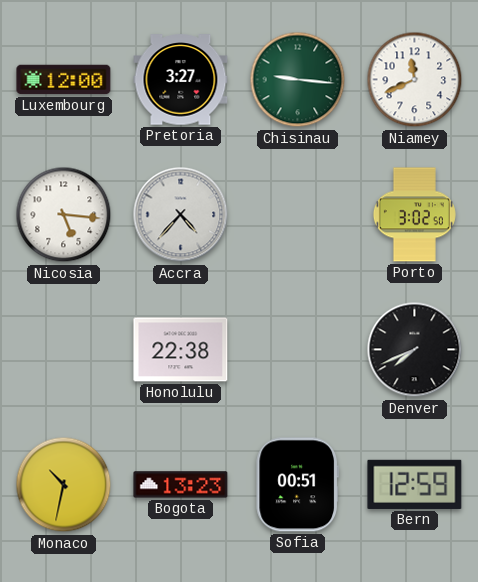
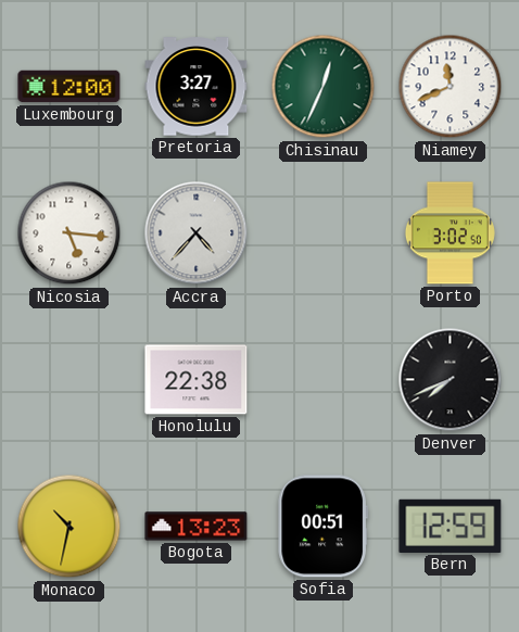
Chisinau: 9:16 -> 12:34 (324, 87)
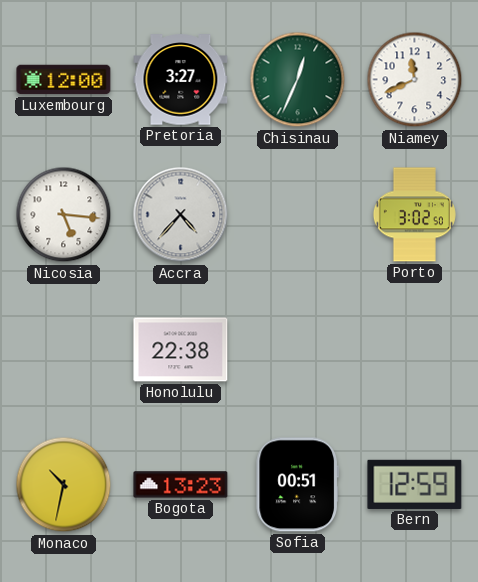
Denver: 7:41 -> none (451, 380)
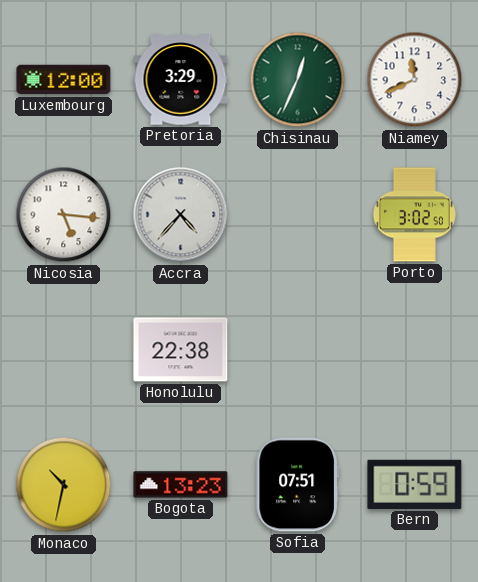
Pretoria: 3:27 -> 3:29 (181, 80)
Sofia: 00:51 -> 07:51 (297, 485)
Bern: 12:59 -> 0:59 (415, 484)
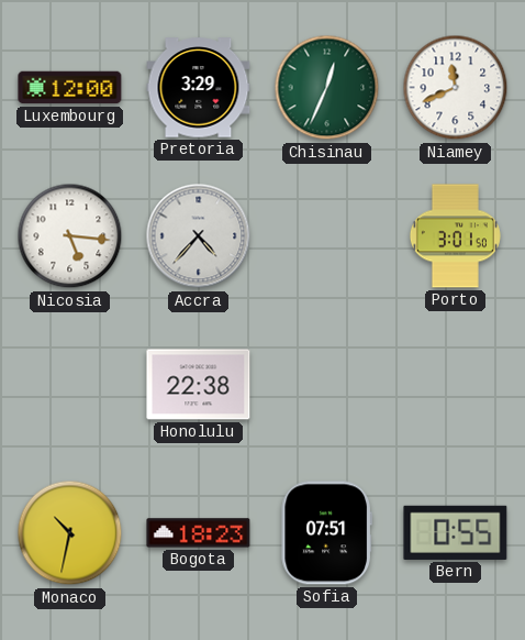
Porto: 3:02 -> 3:01 (455, 236)
Bogota: 13:23 -> 18:23 (199, 533)
Bern: 0:59 -> 0:55 (456, 532)
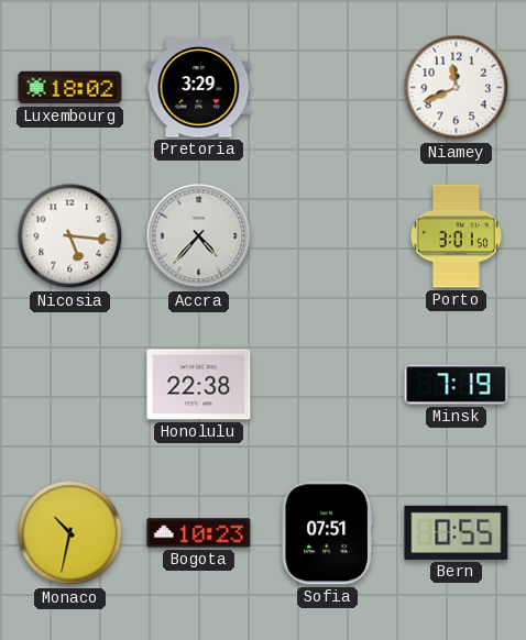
Luxembourg: 12:00 -> 18:02 (70, 88)
Chisinau: 12:34 -> none (327, 88)
Minsk: none -> 7:19 (457, 385)
Bogota: 18:23 -> 10:23 (199, 533)
